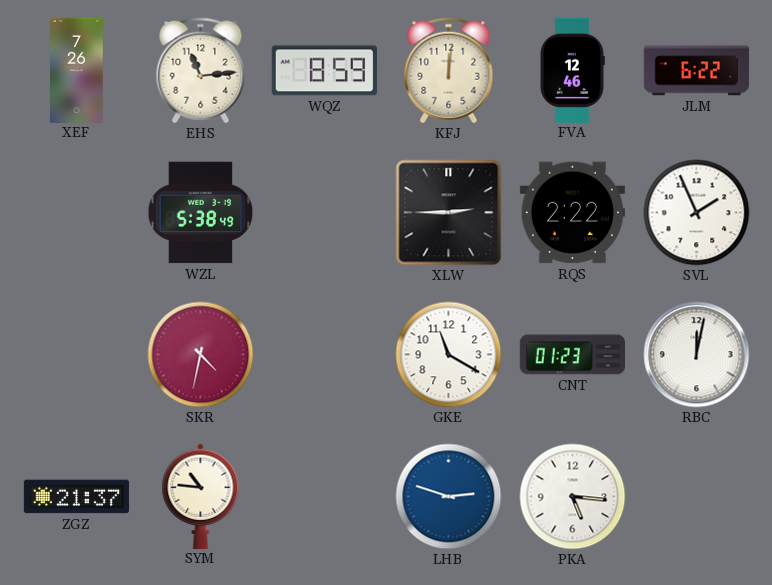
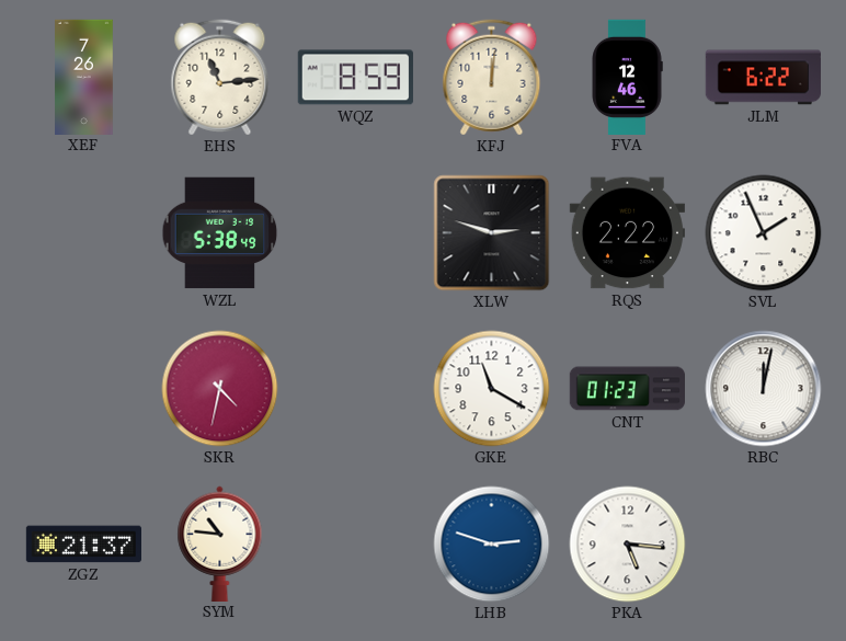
XLW: 2:45 -> 2:48 (492, 233)
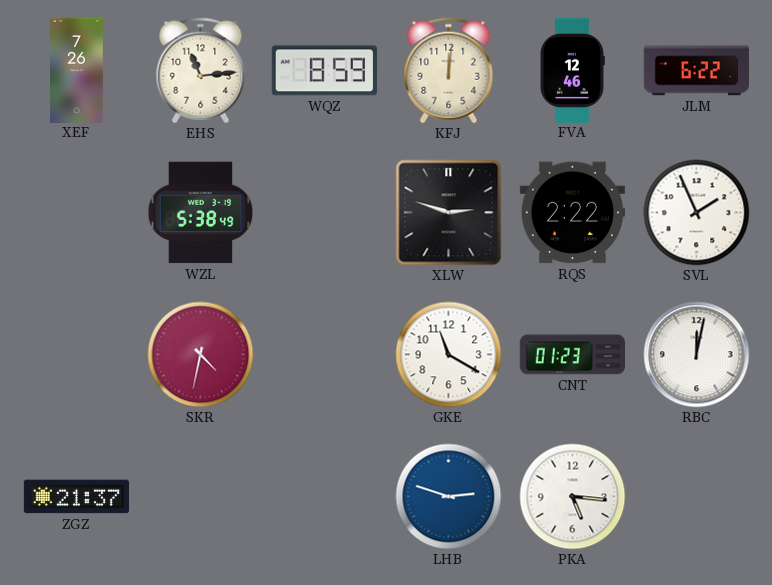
SYM: 10:46 -> none (220, 543)
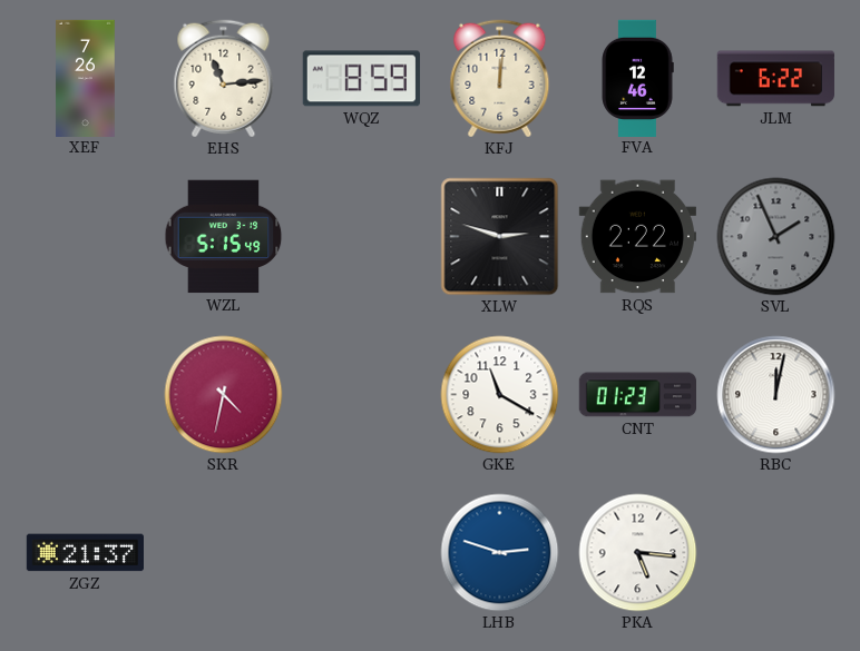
WZL: 5:38 -> 5:15 (224, 237)
SVL dial: white -> grey (776, 237)
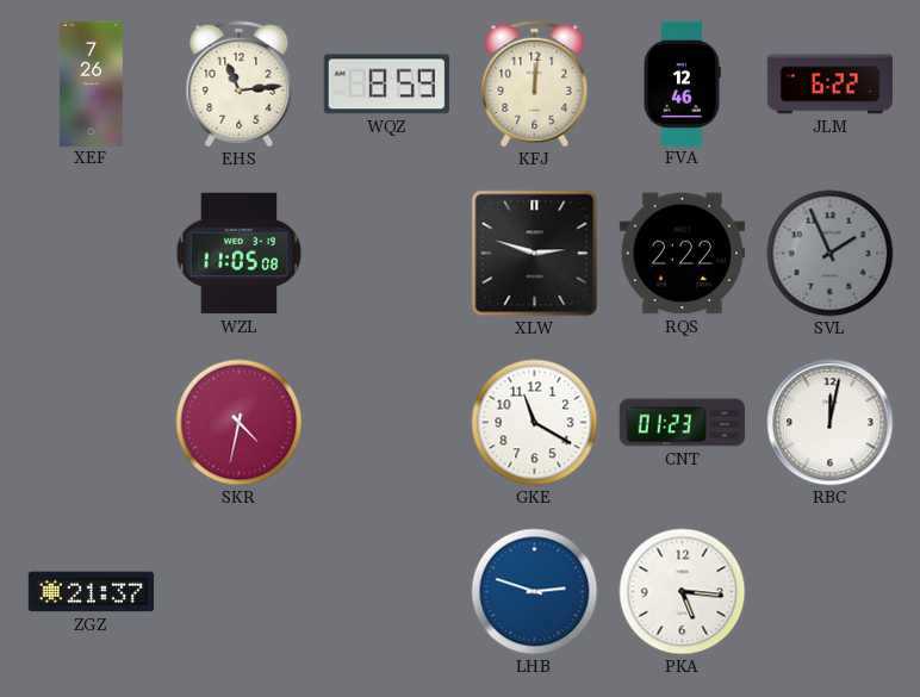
WZL: 5:15 -> 11:05 (240, 254)
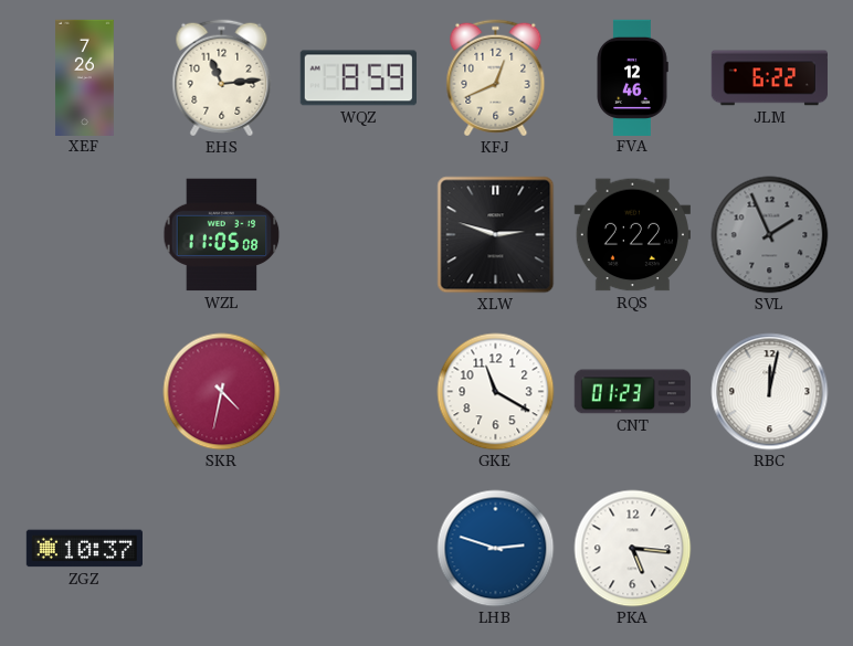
KFJ: 12:01 -> 12:41 (496, 78)
ZGZ: 21:37 -> 10:37 (84, 549)
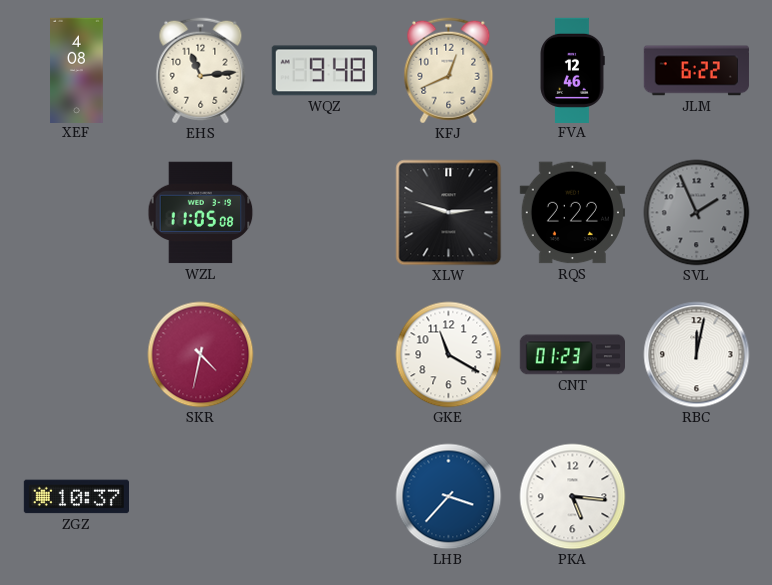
XEF: 7:26 -> 4:08 (77, 70)
WQZ: 8:59 -> 9:48 (324, 71)
LHB: 2:48 -> 3:37 (449, 497)
